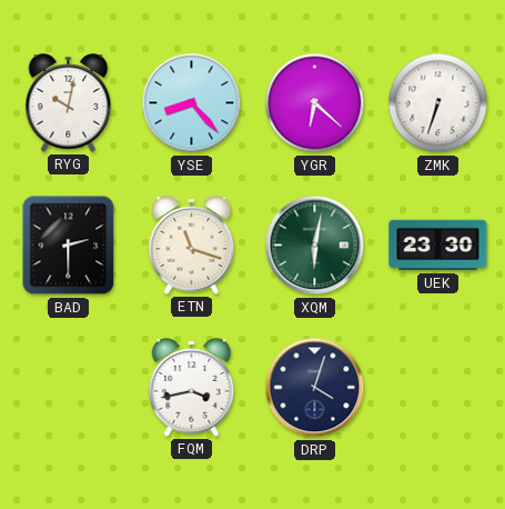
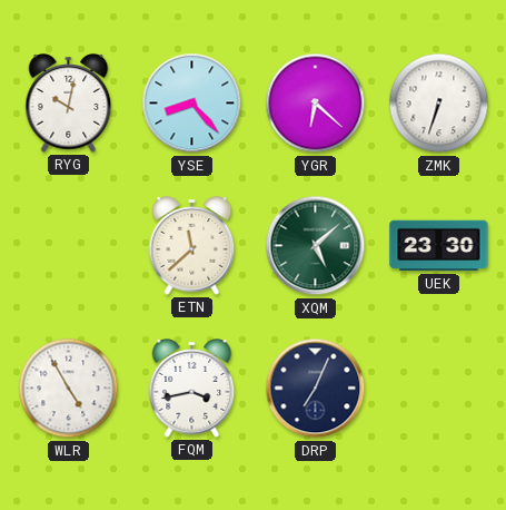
BAD: 2:30 -> none (69, 246)
ETN: 11:18 -> 11:38 (192, 246)
XQM: 6:02 -> 5:08 (316, 246)
WLR: none -> 4:55 (69, 389)
DRP: 4:03 -> 7:04 (316, 389)
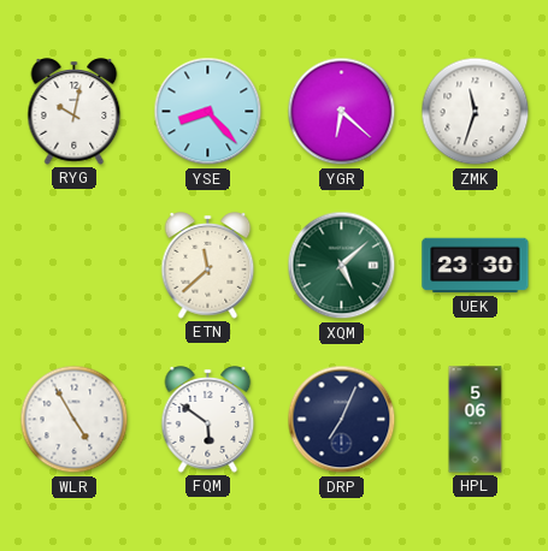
ZMK: 6:33 -> 11:33 (476, 112)
FQM: 3:43 -> 5:51 (208, 420)
HPL: none -> 5:06 (476, 420)
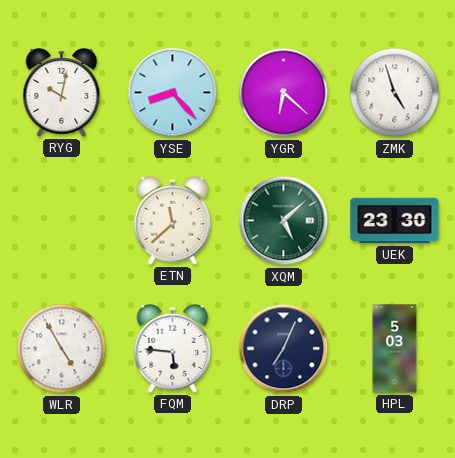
ZMK: 11:33 -> 4:57 (395, 93)
FQM: 5:51 -> 5:46 (173, 349)
HPL: 5:06 -> 5:03 (395, 349)
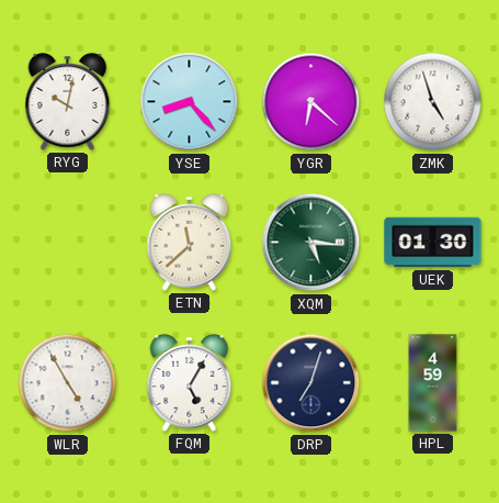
XQM: 5:08 -> 5:16 (311, 243)
UEK: 23:30 -> 01:30 (433, 243)
FQM: 5:46 -> 5:05 (190, 383)
DRP: 7:04 -> 7:03 (311, 383)
HPL: 5:03 -> 4:59 (433, 383)
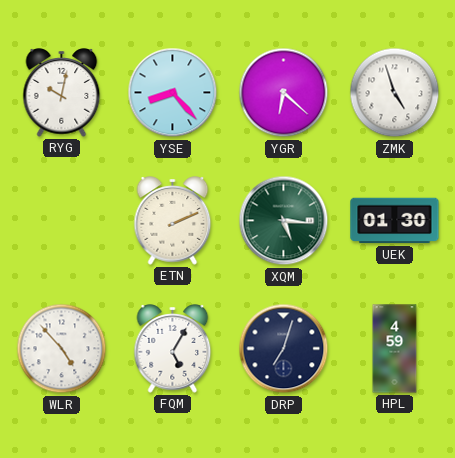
ETN: 11:38 -> 2:11 (173, 221)
WLR: 4:55 -> 4:53 (62, 349)
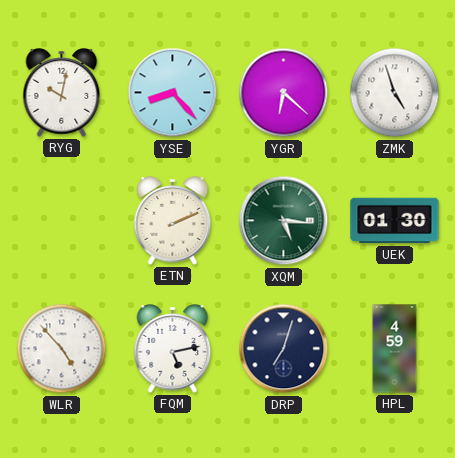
FQM: 5:05 -> 5:13 (173, 349)
